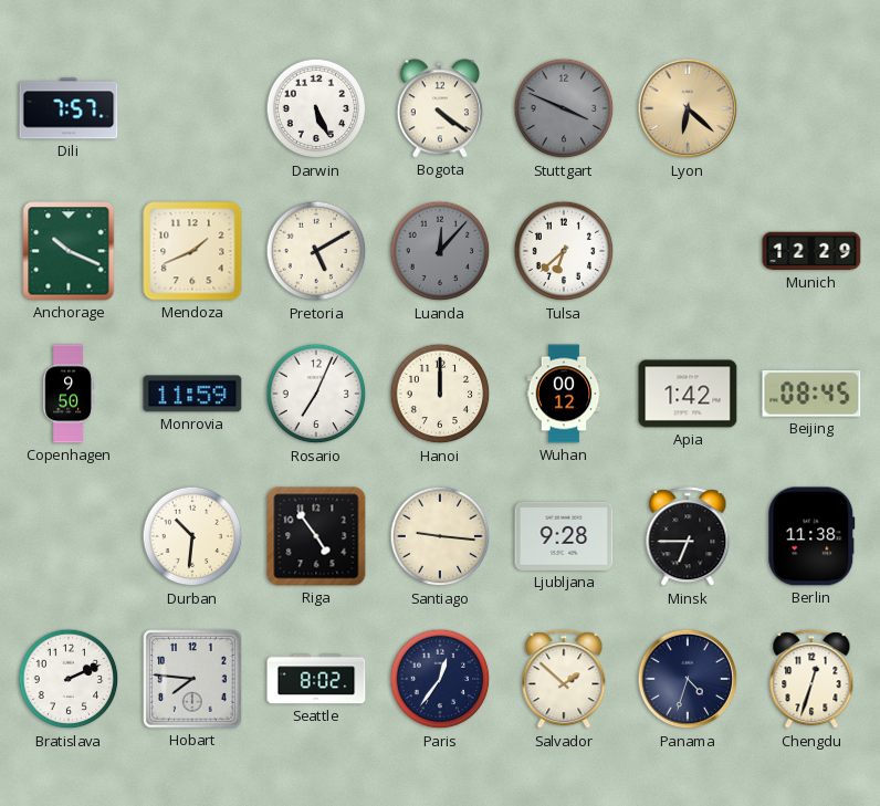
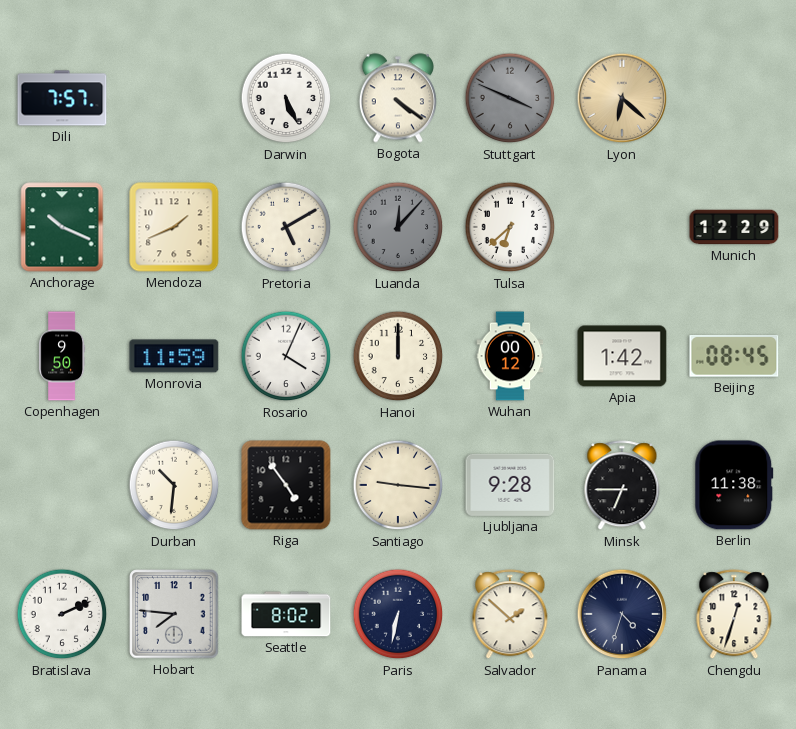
Rosario: 7:04 -> 4:04 (286, 356)
Paris: 12:36 -> 6:32 (398, 614)
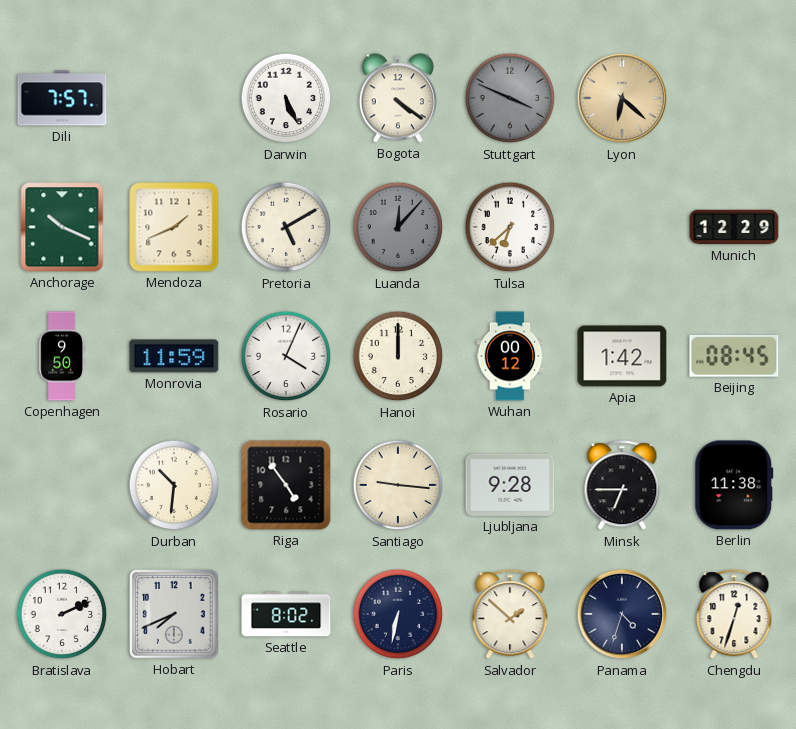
Hobart: 7:46 -> 7:41 (174, 614)
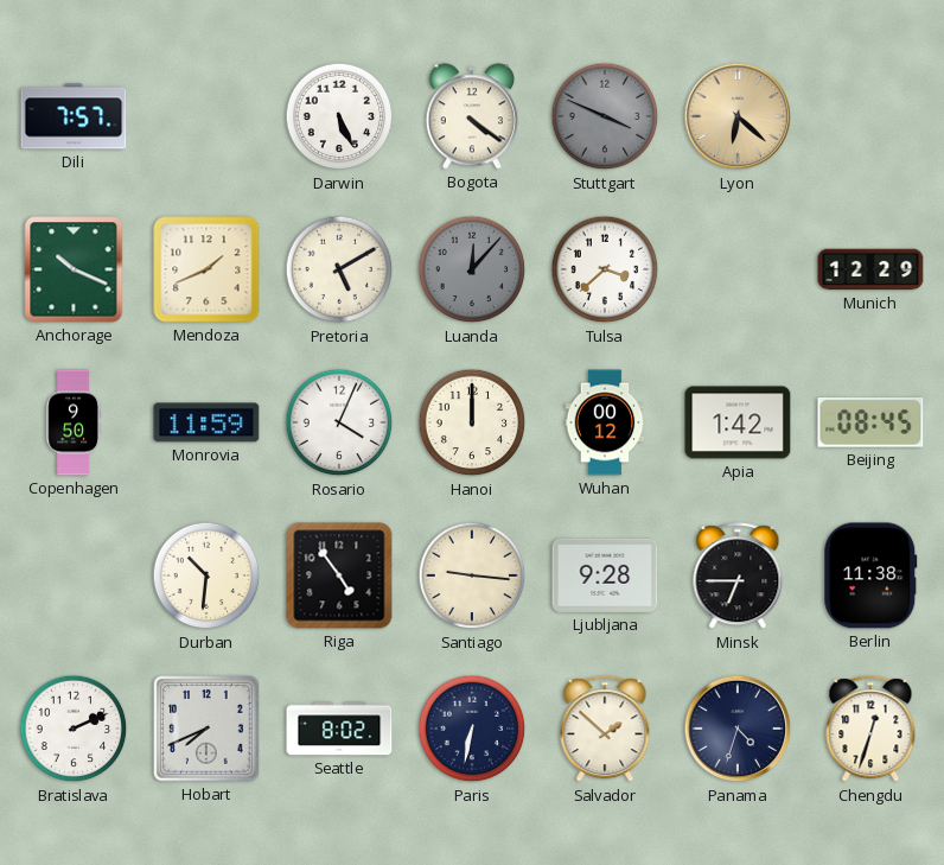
Tulsa: 6:38 -> 3:38 (605, 269)
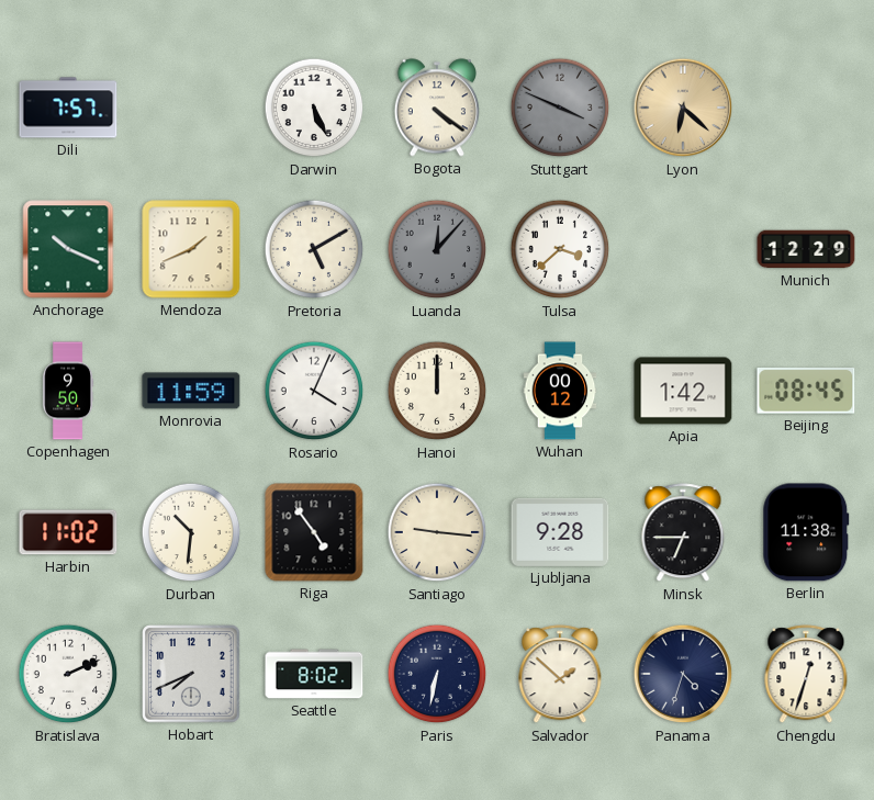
Harbin: none -> 11:02 (68, 532)
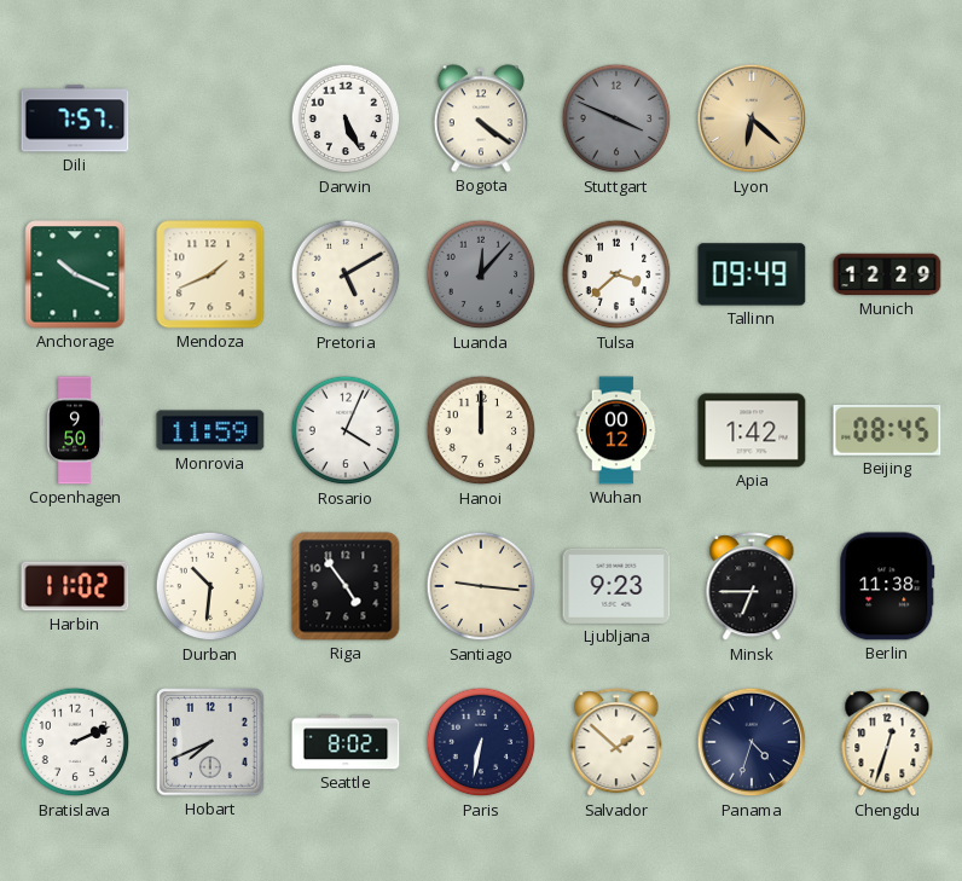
Tallinn: none -> 09:49 (752, 274)
Ljubljana: 9:28 -> 9:23 (616, 586)
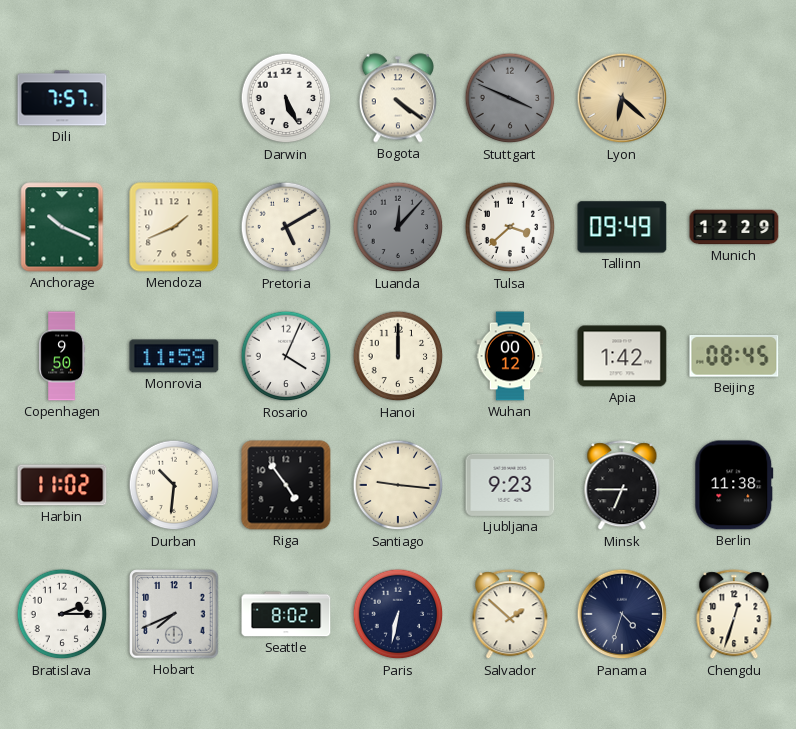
Bratislava: 2:11 -> 2:15 (62, 614)
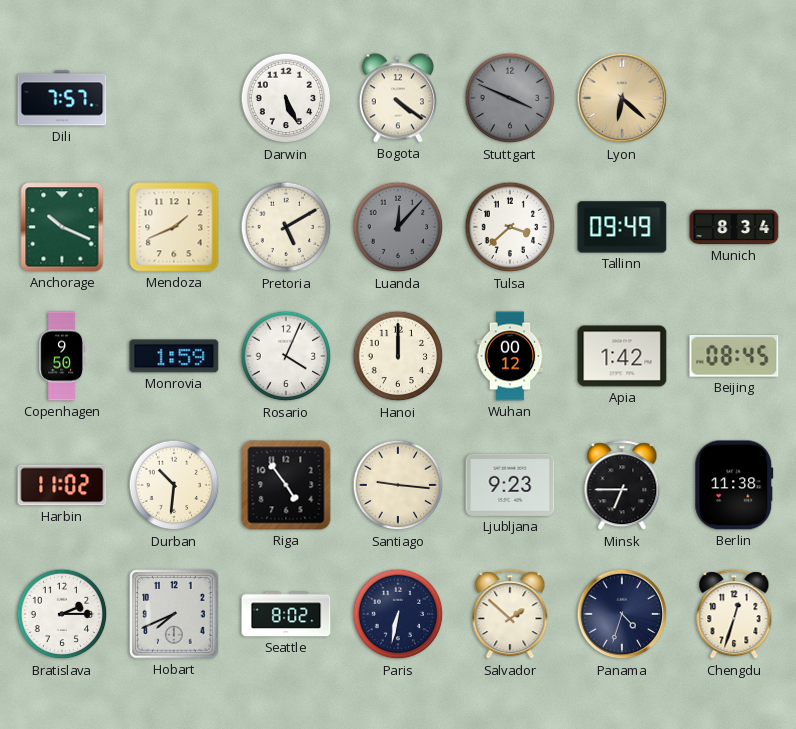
Munich: 12:29 -> 8:34 (734, 227)
Monrovia: 11:59 -> 1:59 (174, 356)
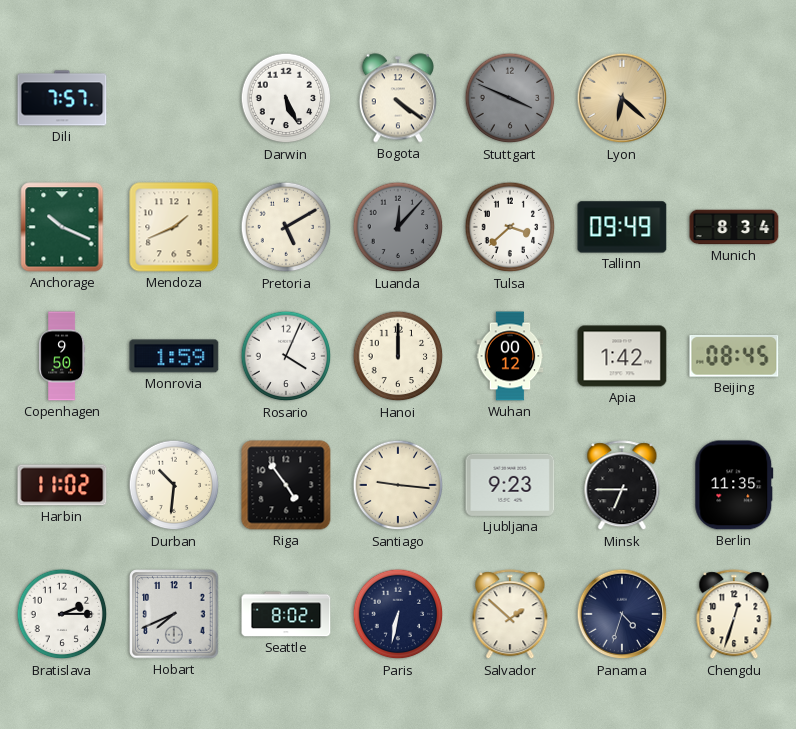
Berlin: 11:38 -> 11:35 (734, 485)
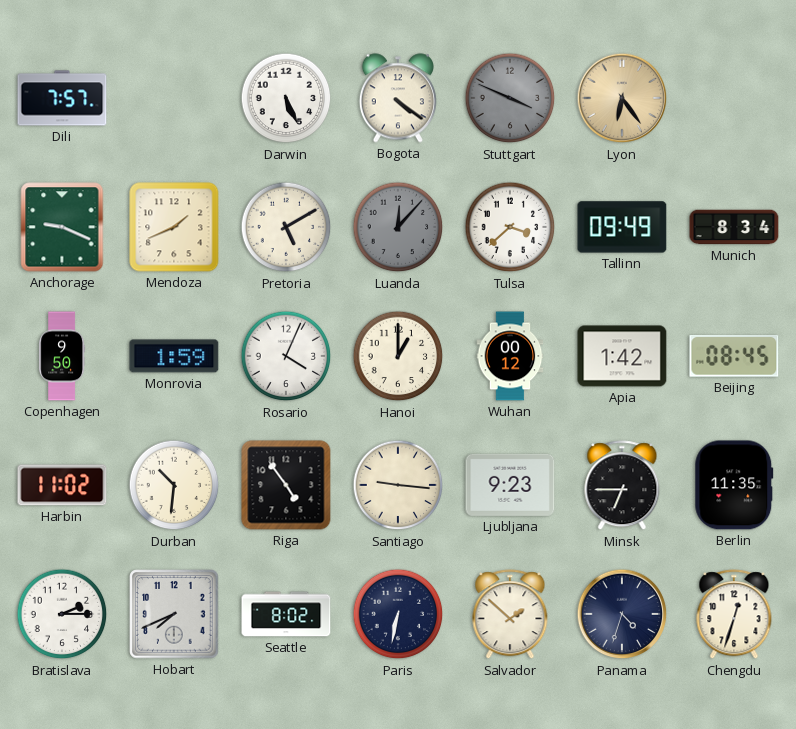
Lyon: 6:22 -> 6:24 (622, 98)
Anchorage: 10:19 -> 9:19 (62, 227)
Hanoi: 12:00 -> 1:00 (398, 356)
